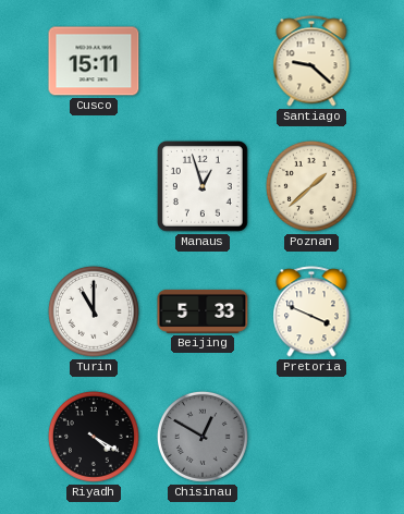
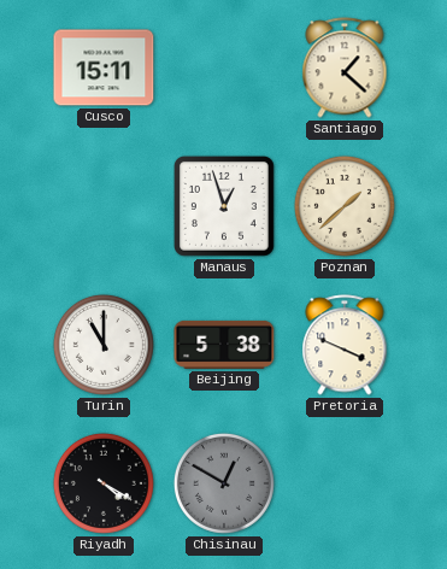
Santiago: 9:22 -> 1:22 (345, 68)
Beijing: 5:33 -> 5:38 (224, 345)
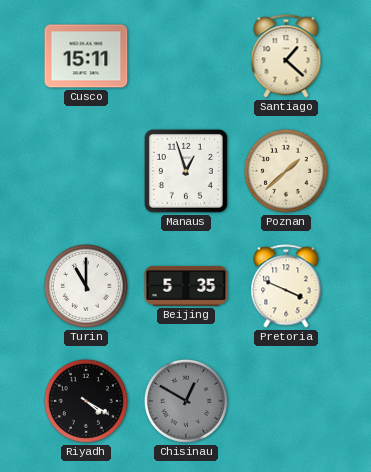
Beijing: 5:38 -> 5:35 (186, 286)
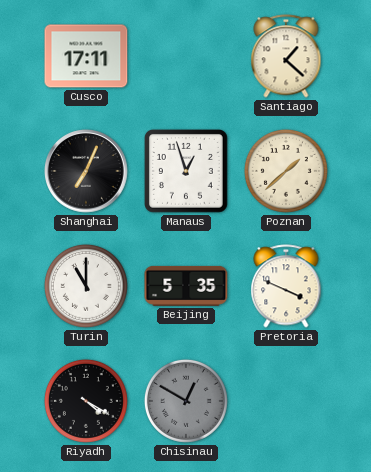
Cusco: 15:11 -> 17:11 (86, 56)
Shanghai: none -> 7:04 (87, 172)
